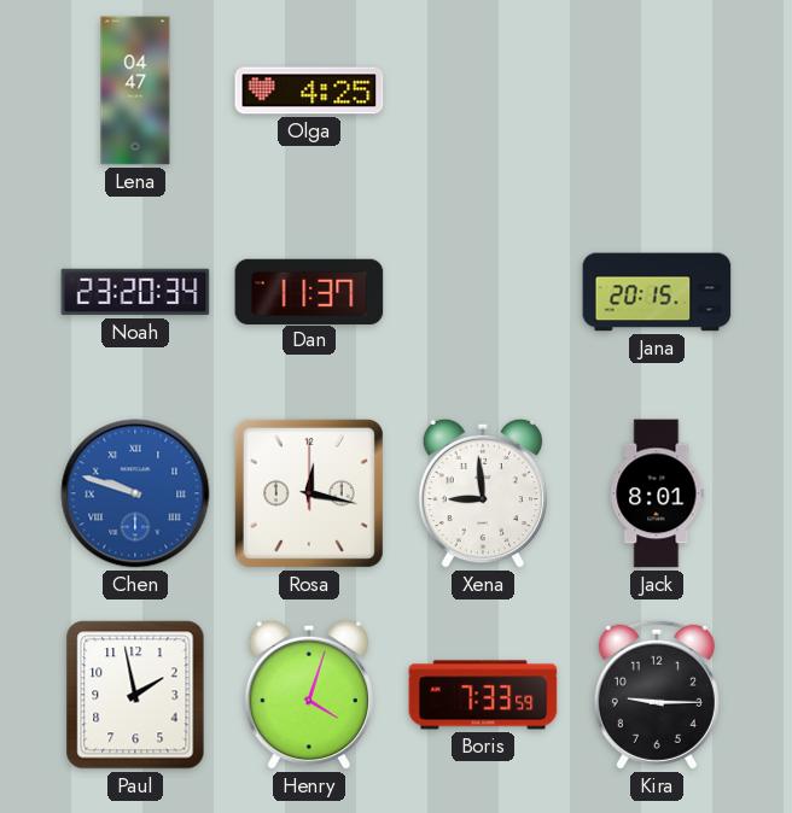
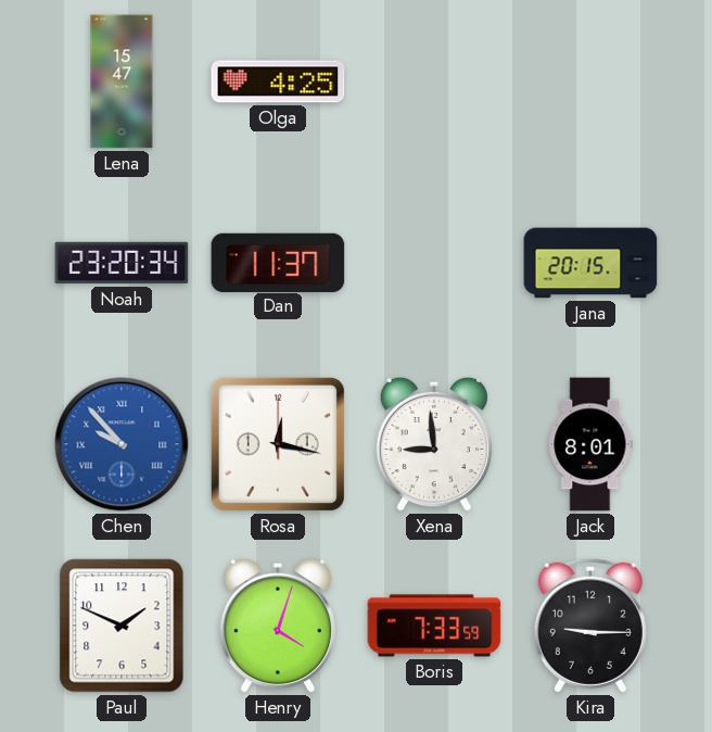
Lena: 04:47 -> 15:47 (122, 81)
Chen: 9:48 -> 9:53 (122, 444)
Paul: 1:58 -> 1:49 (122, 626)
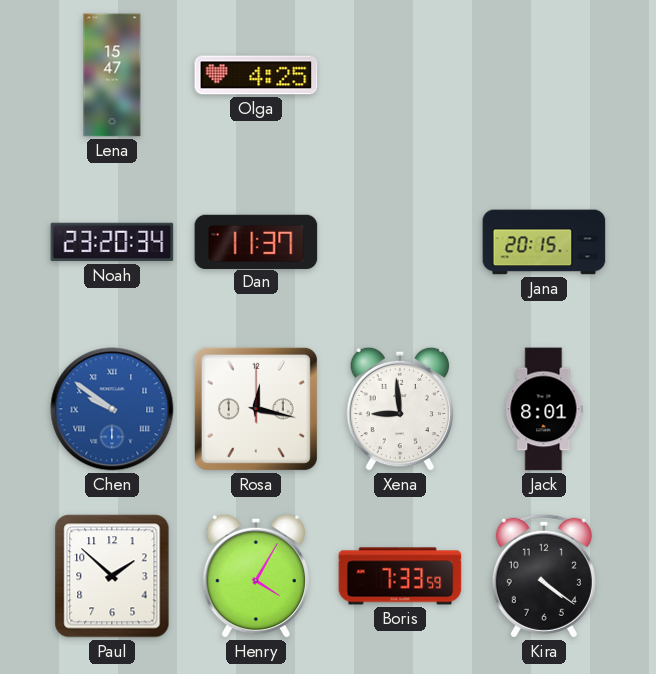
Chen: 9:53 -> 9:51 (112, 409)
Paul: 1:49 -> 1:52 (112, 576)
Henry: 4:03 -> 4:05 (255, 576)
Kira: 9:15 -> 4:21 (544, 576)
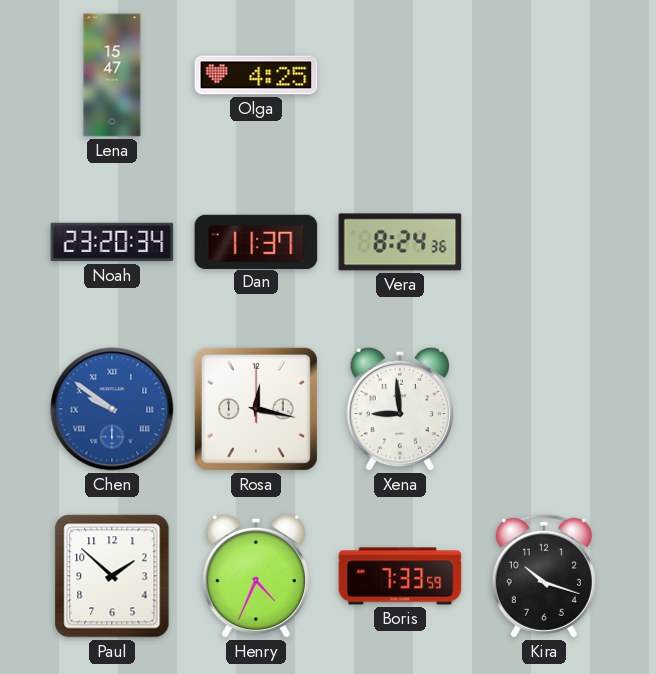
Vera: none -> 8:24 (400, 242)
Jana: 20:15 -> none (544, 242)
Jack: 8:01 -> none (544, 409)
Henry: 4:05 -> 4:34 (255, 576)
Kira: 4:21 -> 10:18 (544, 576)
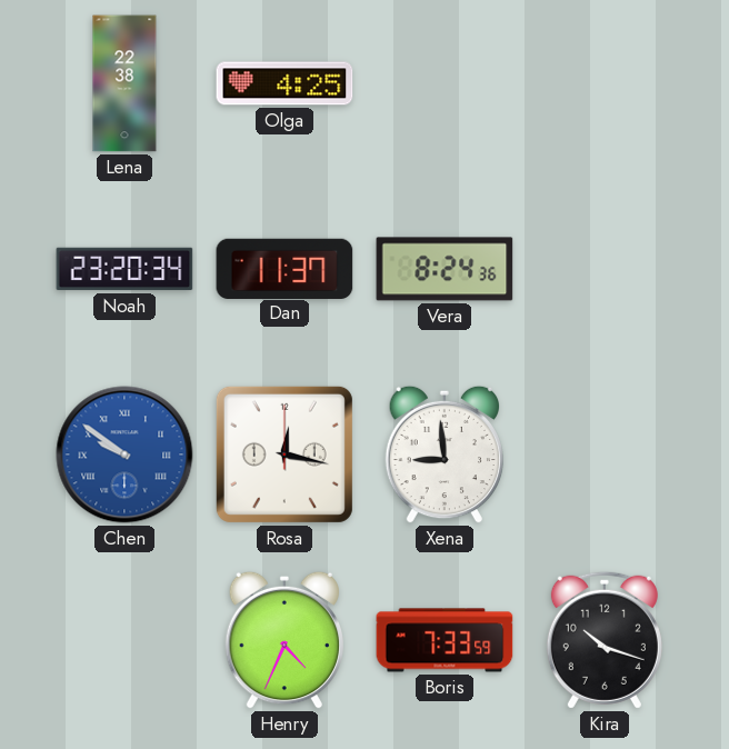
Lena: 15:47 -> 22:38 (124, 83)
Paul: 1:52 -> none (112, 576)
